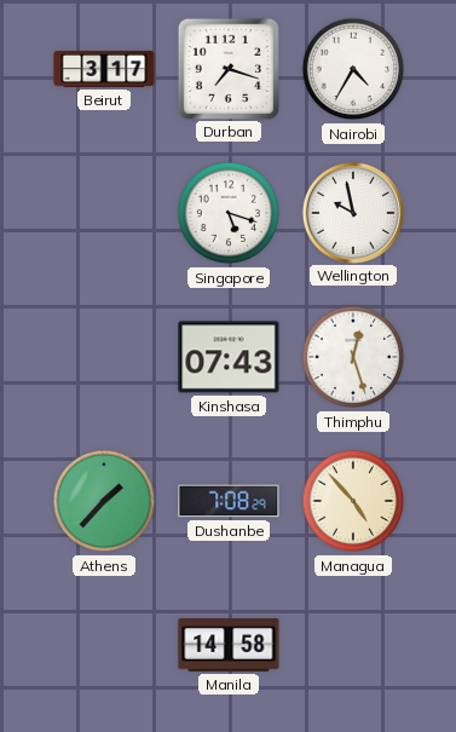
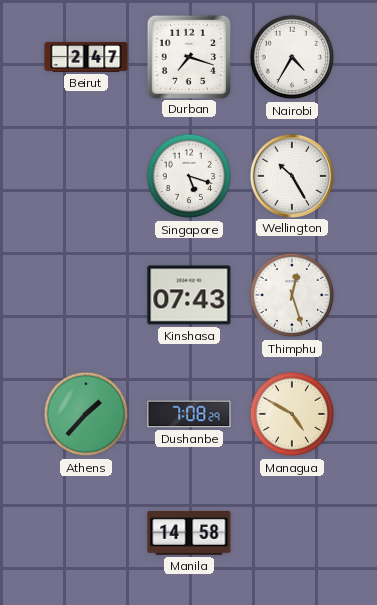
Beirut: 3:17 -> 2:47 (86, 57)
Wellington: 9:58 -> 10:25 (291, 175)
Managua: 4:53 -> 4:50 (292, 414)
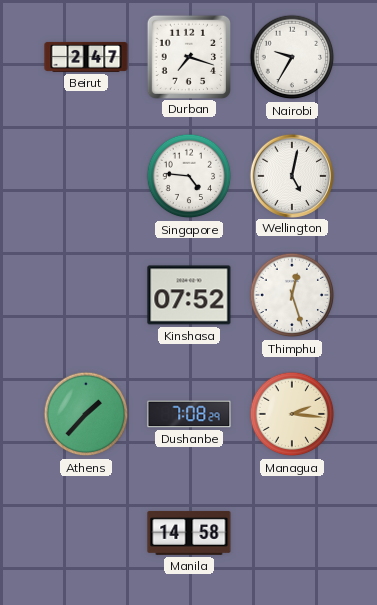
Nairobi: 4:35 -> 9:35 (292, 57)
Singapore: 5:18 -> 4:46 (189, 176)
Wellington: 10:25 -> 5:02 (291, 175)
Kinshasa: 07:43 -> 07:52 (189, 295)
Managua: 4:50 -> 2:16 (292, 414)
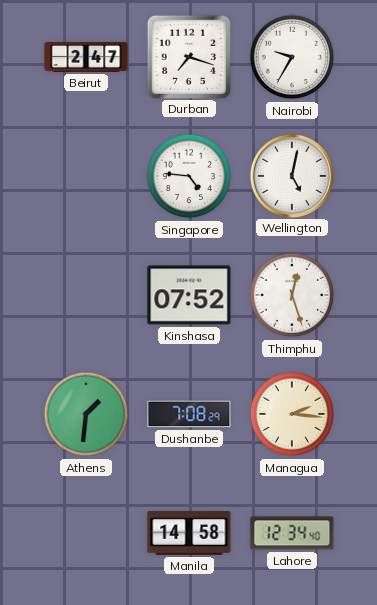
Athens: 1:37 -> 1:31 (86, 414)
Lahore: none -> 12:34 (292, 533)
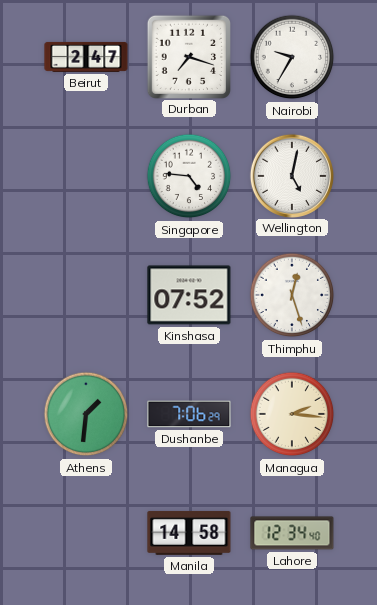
Dushanbe: 7:08 -> 7:06 (189, 414)
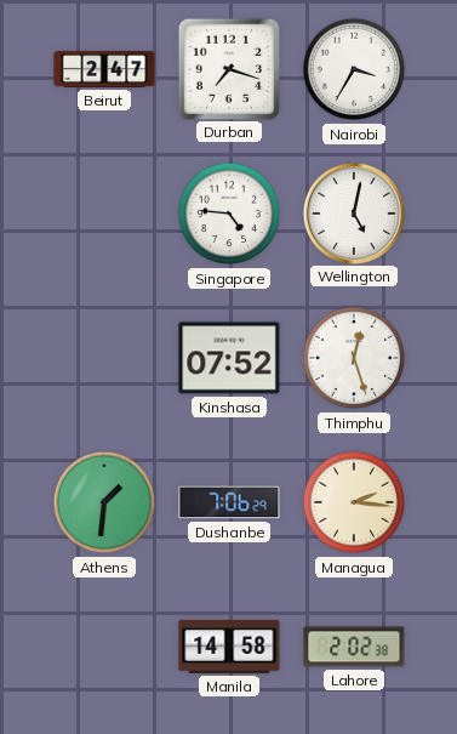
Nairobi: 9:35 -> 3:35 (354, 69)
Lahore: 12:34 -> 2:02 (354, 647)
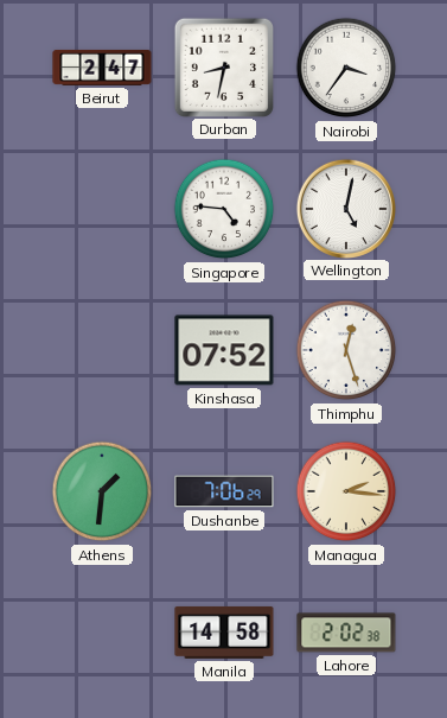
Durban: 7:18 -> 8:32 (223, 66)
Nairobi: 3:35 -> 3:36 (346, 68)
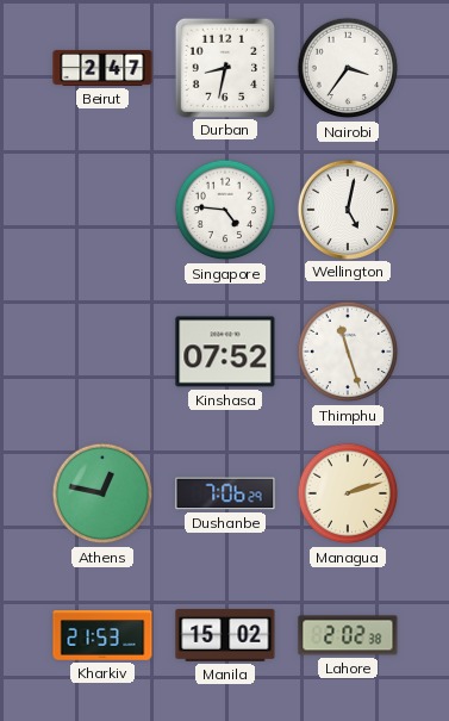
Thimphu: 12:27 -> 11:27 (348, 352)
Athens: 1:31 -> 12:47 (102, 493)
Managua: 2:16 -> 2:12 (348, 493)
Kharkiv: none -> 21:53 (102, 635)
Manila: 14:58 -> 15:02 (225, 635)
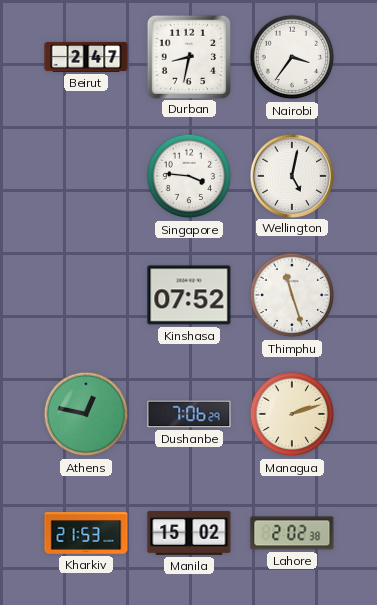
Singapore: 4:46 -> 3:46 (189, 176)
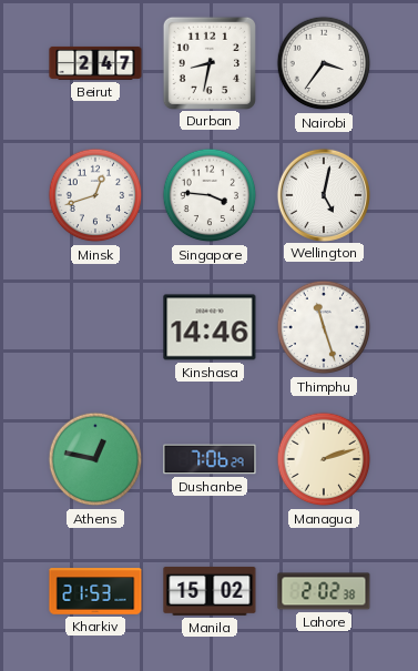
Minsk: none -> 12:42 (95, 195)
Kinshasa: 07:52 -> 14:46 (210, 327)
